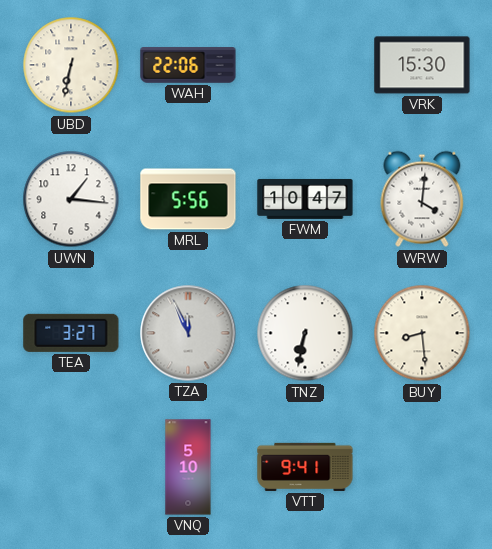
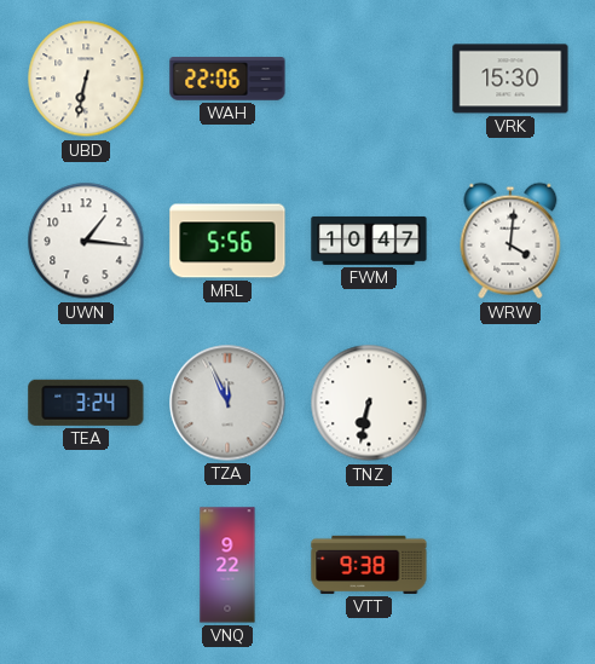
TEA: 3:27 -> 3:24 (86, 403)
BUY: 8:29 -> none (422, 333)
VNQ: 5:10 -> 9:22 (227, 565)
VTT: 9:41 -> 9:38 (369, 565)
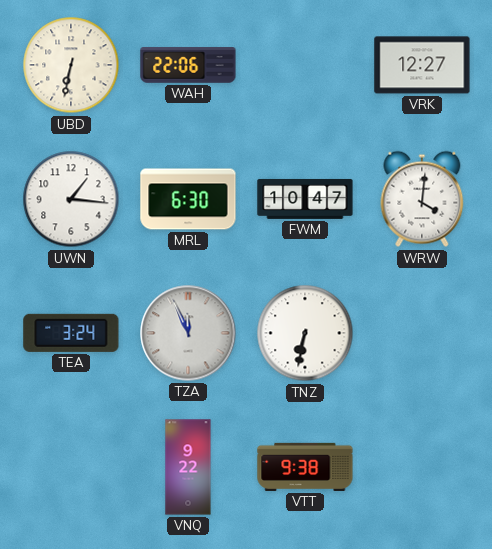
VRK: 15:30 -> 12:27 (422, 65)
MRL: 5:56 -> 6:30 (188, 199)
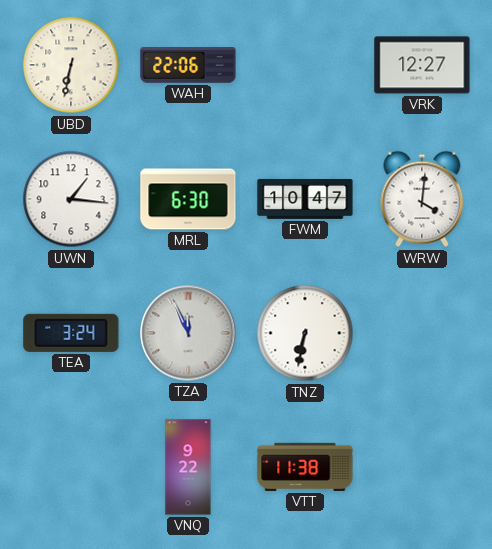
VTT: 9:38 -> 11:38 (305, 467)
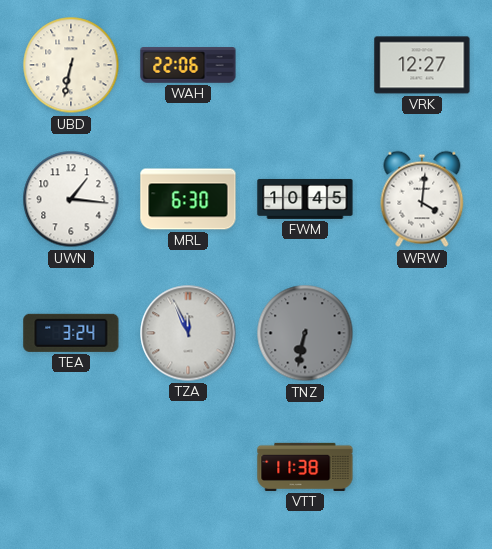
FWM: 10:47 -> 10:45 (305, 199)
TNZ dial: white -> grey (305, 333)
VNQ: 9:22 -> none (188, 467)
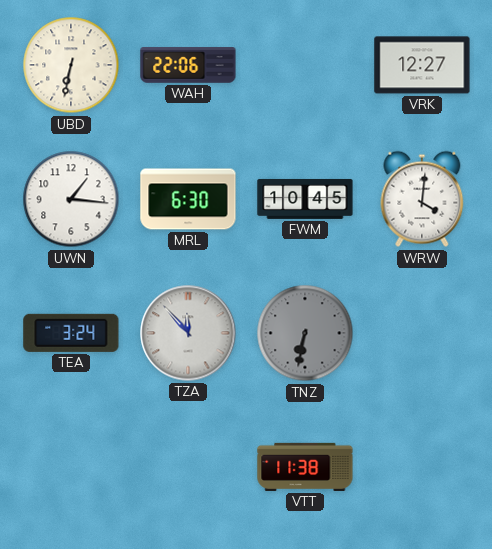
TZA: 11:56 -> 11:53 (188, 333)
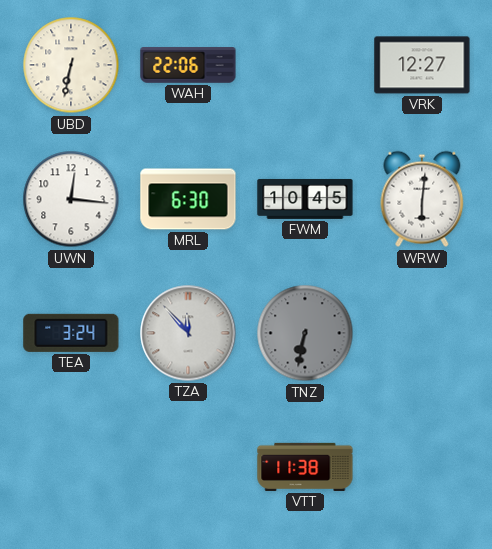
UWN: 1:16 -> 12:16 (71, 199)
WRW: 4:01 -> 6:01 (422, 199)
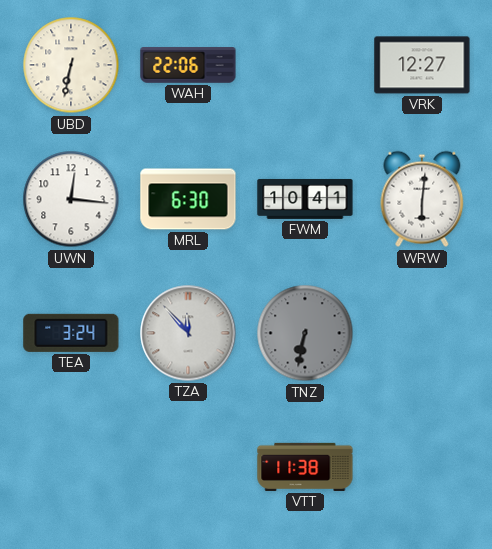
FWM: 10:45 -> 10:41 (305, 199)
